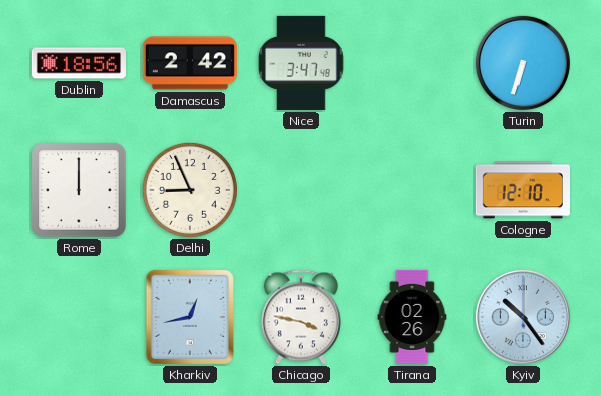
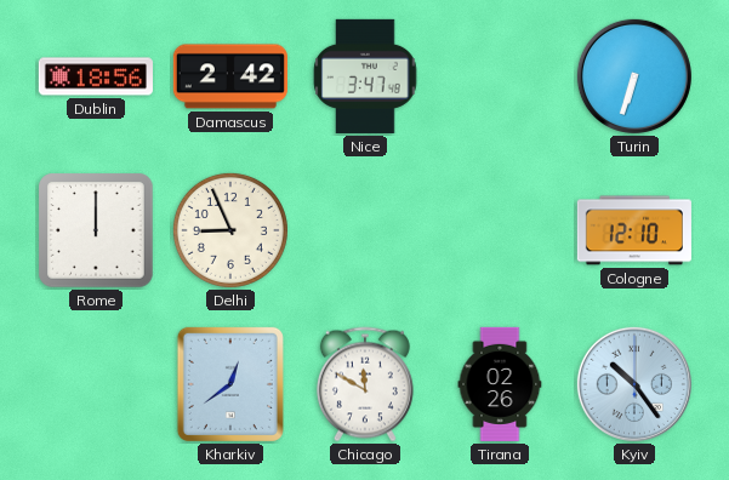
Kharkiv: 12:43 -> 12:39 (230, 384)
Chicago: 3:47 -> 11:50 (365, 384)
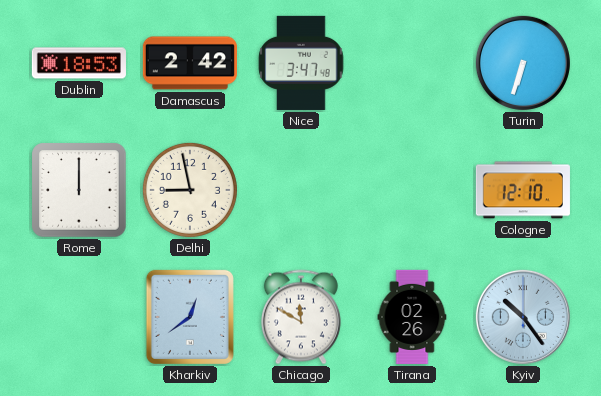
Dublin: 18:56 -> 18:53 (79, 63)
Delhi: 8:56 -> 8:58 (190, 190)
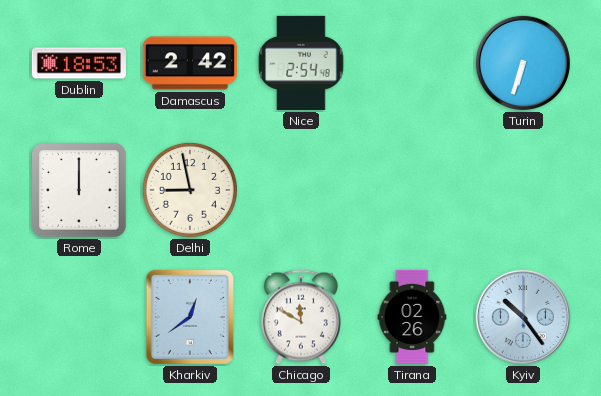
Nice: 3:47 -> 2:54 (301, 63)
Cologne: 12:10 -> none (523, 190)
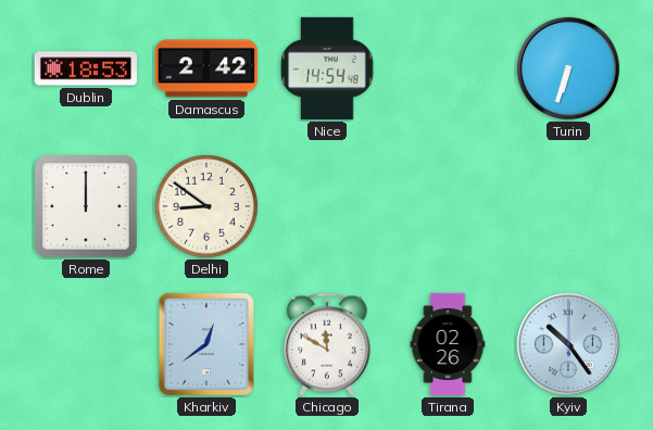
Nice: 2:54 -> 14:54 (327, 68)
Delhi: 8:58 -> 8:51 (206, 206)
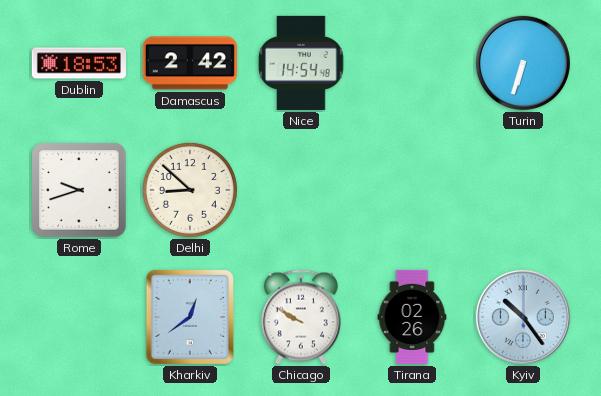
Rome: 12:00 -> 9:42 (79, 190)
Delhi: 8:51 -> 8:52 (190, 190)
Chicago: 11:50 -> 9:50 (301, 317)
